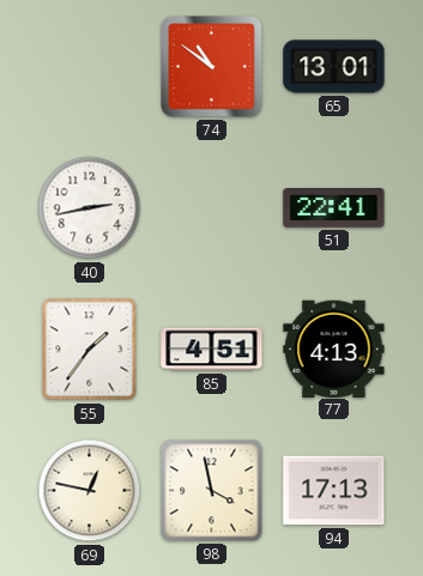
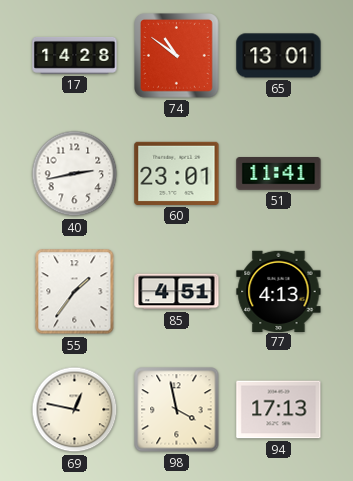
17: none -> 14:28 (75, 55)
60: none -> 23:01 (177, 173)
51: 22:41 -> 11:41 (279, 174)
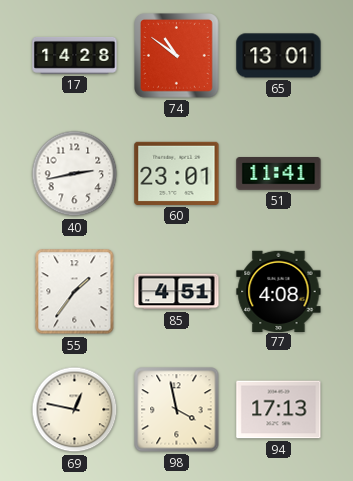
77: 4:13 -> 4:08 (279, 291)
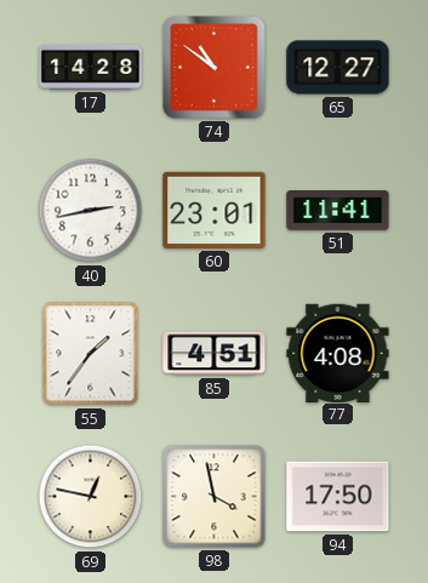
65: 13:01 -> 12:27 (338, 68)
94: 17:13 -> 17:50 (338, 497)
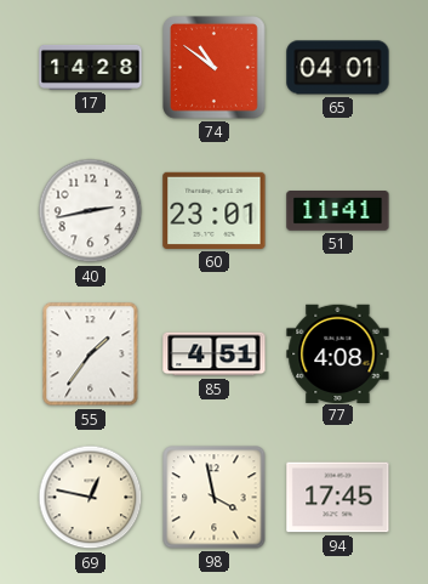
65: 12:27 -> 04:01 (338, 68)
94: 17:50 -> 17:45 (338, 498)
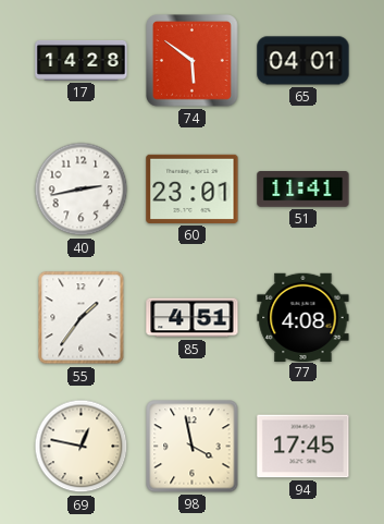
74: 10:51 -> 5:51 (193, 61)
